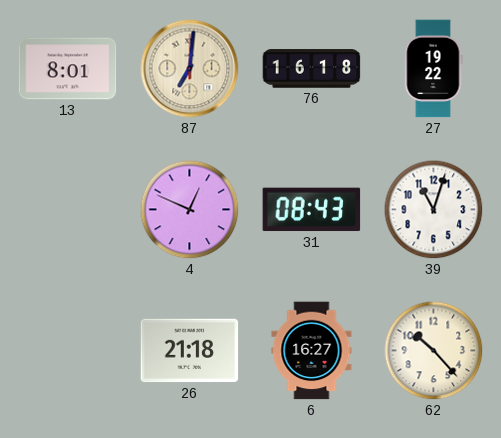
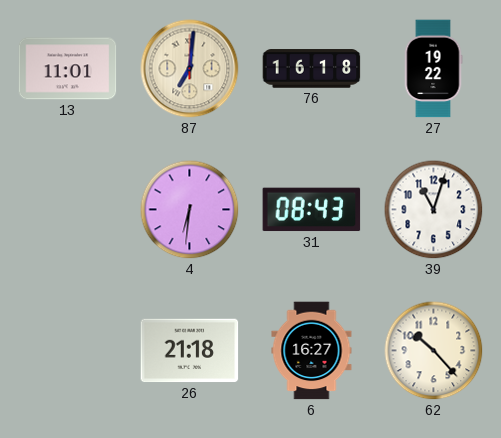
13: 8:01 -> 11:01 (68, 69)
4: 12:49 -> 6:31 (190, 210)
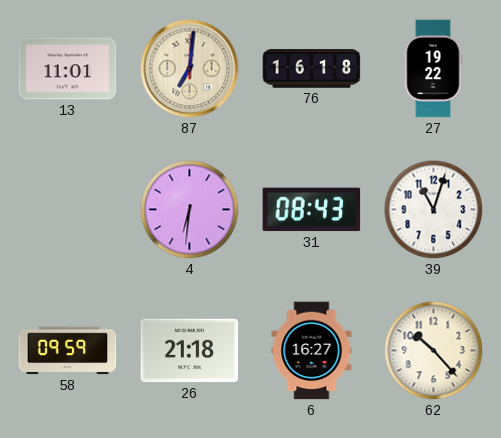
58: none -> 09:59 (68, 351)
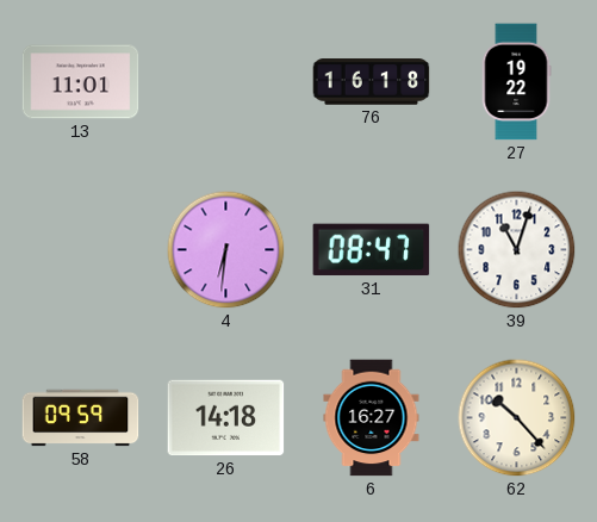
87: 7:01 -> none (190, 69)
31: 08:43 -> 08:47 (372, 250)
26: 21:18 -> 14:18 (226, 418)
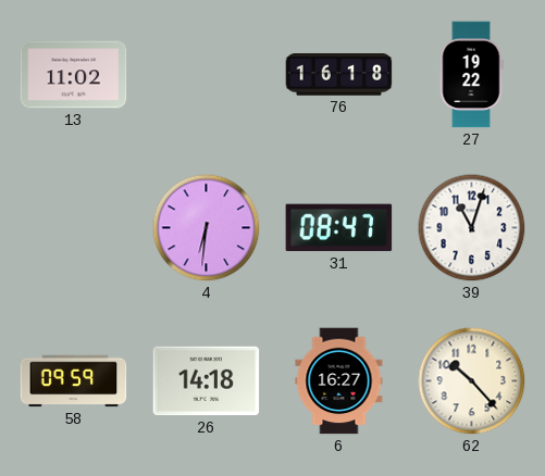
13: 11:01 -> 11:02 (74, 75)
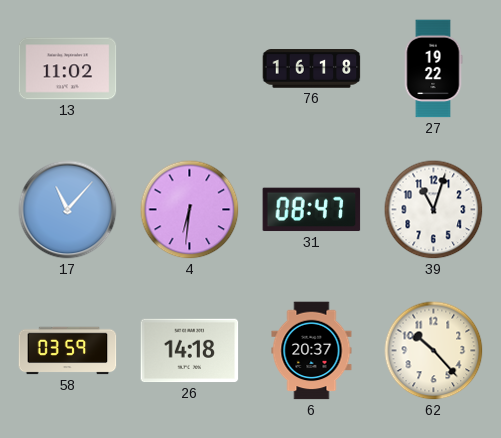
17: none -> 11:07 (68, 210)
58: 09:59 -> 03:59 (68, 351)
6: 16:27 -> 20:37 (312, 351)
